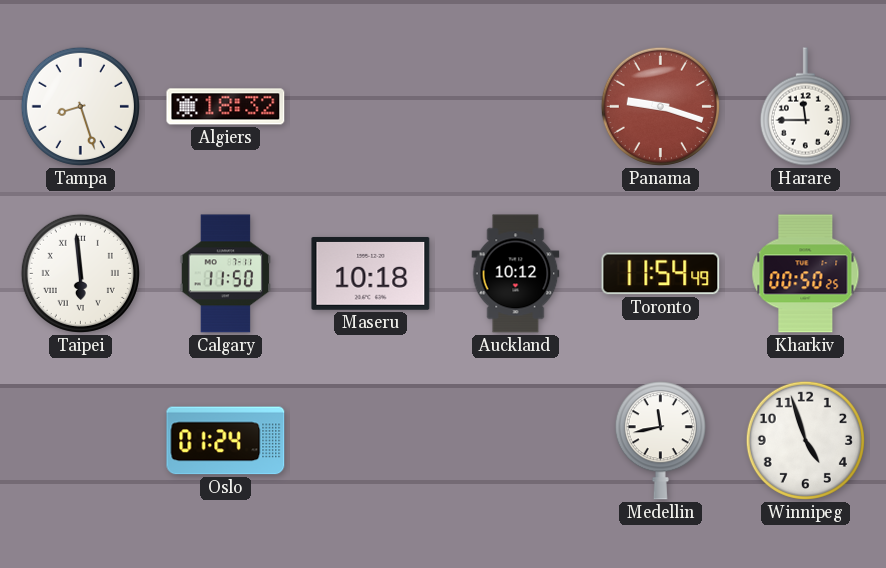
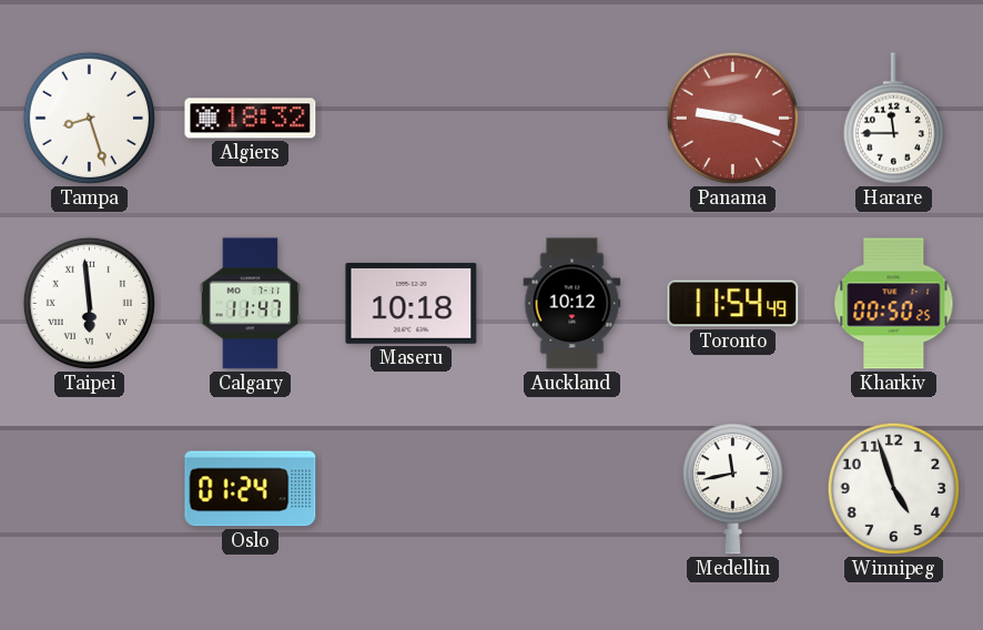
Calgary: 11:50 -> 11:47 (251, 304)
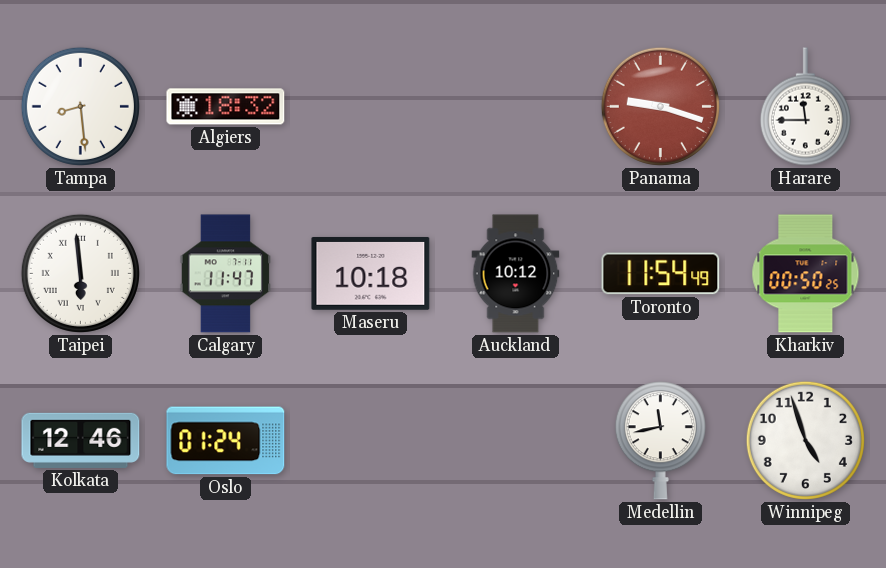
Tampa: 8:27 -> 8:29 (80, 106)
Kolkata: none -> 12:46 (81, 440)
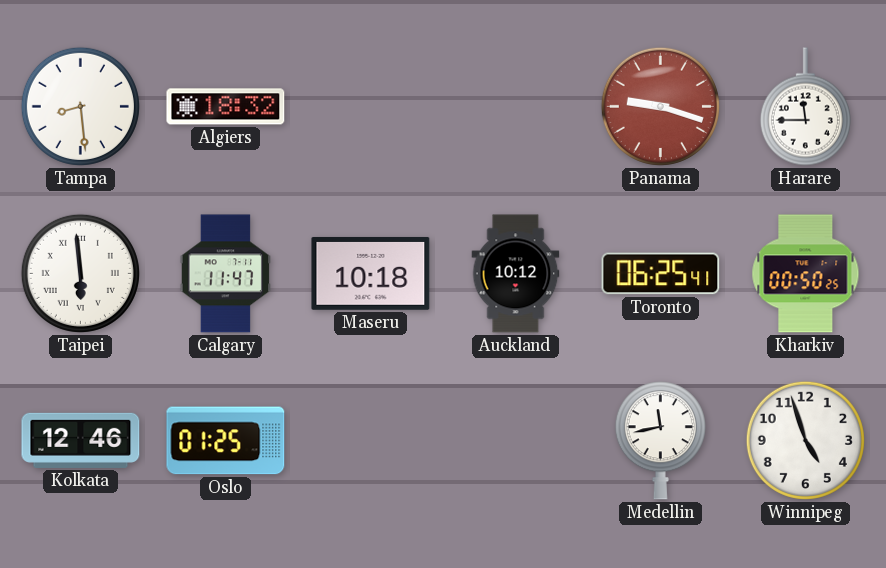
Toronto: 11:54 -> 06:25 (661, 274)
Oslo: 01:24 -> 01:25 (226, 441)
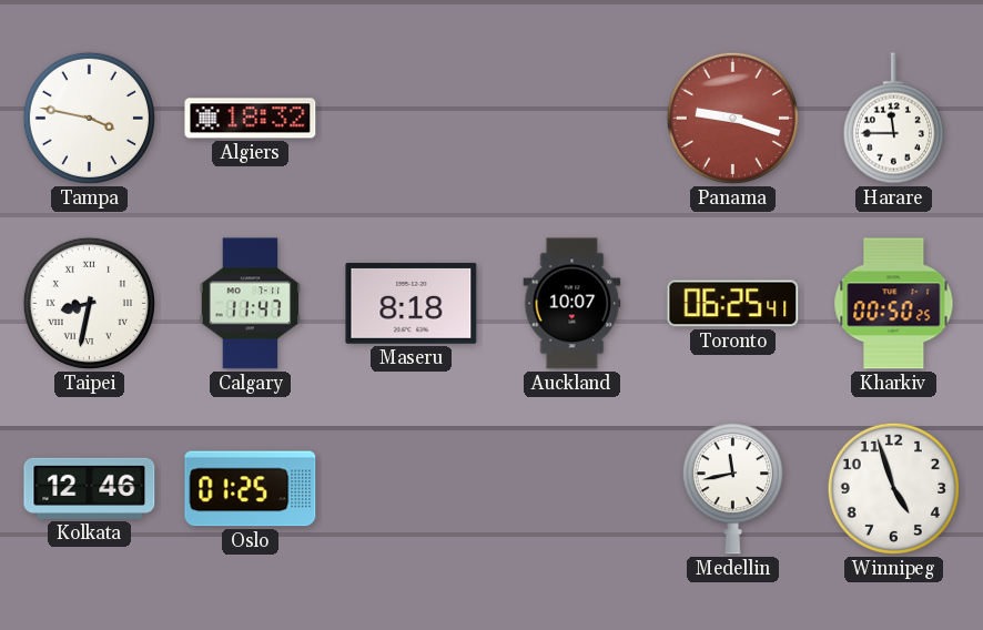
Tampa: 8:29 -> 3:47 (89, 118)
Taipei: 5:59 -> 8:32 (89, 303)
Maseru: 10:18 -> 8:18 (412, 303)
Auckland: 10:12 -> 10:07 (572, 304)
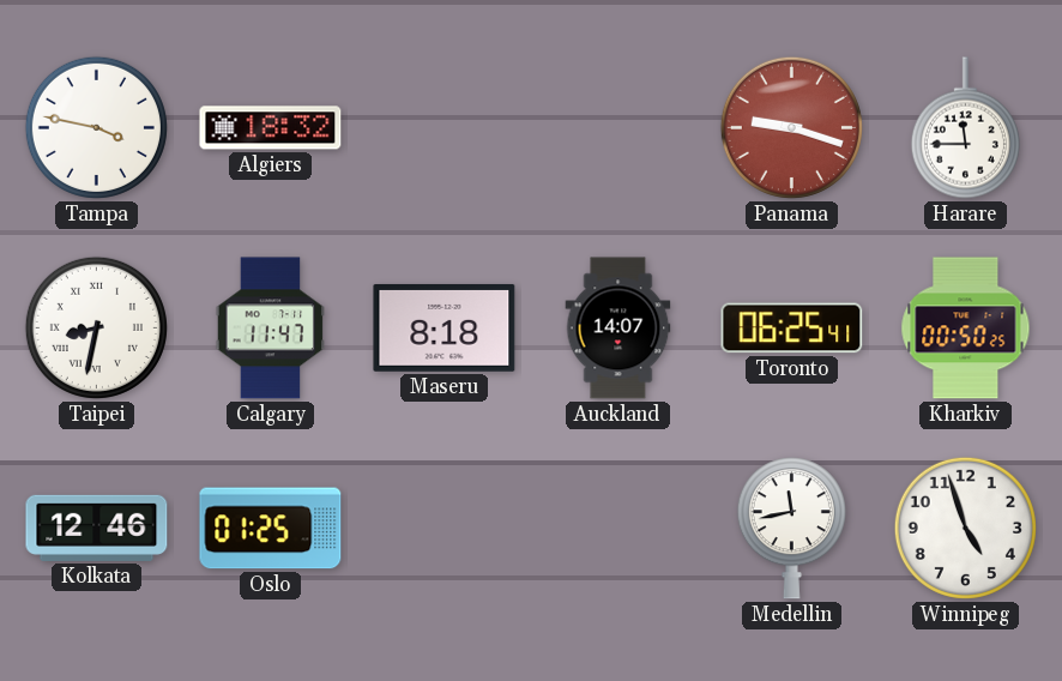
Auckland: 10:07 -> 14:07 (619, 329)
